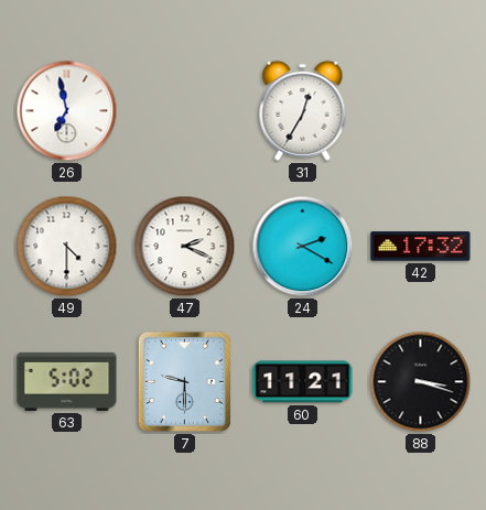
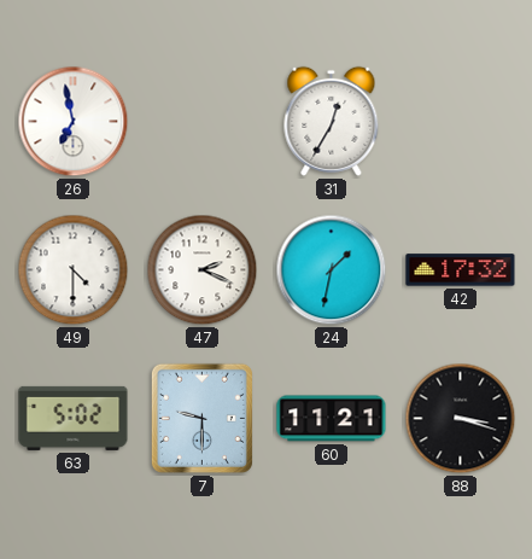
24: 2:20 -> 1:32 (332, 270)
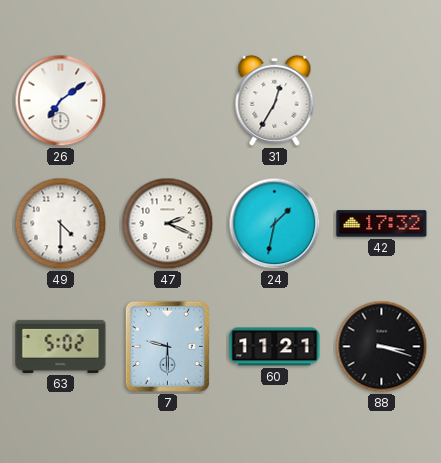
26: 6:58 -> 7:09 (61, 101)
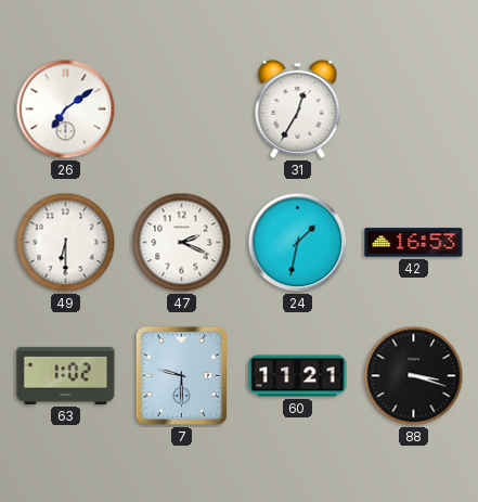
49: 4:30 -> 6:30 (66, 243)
42: 17:32 -> 16:53 (414, 243)
63: 5:02 -> 1:02 (66, 375)
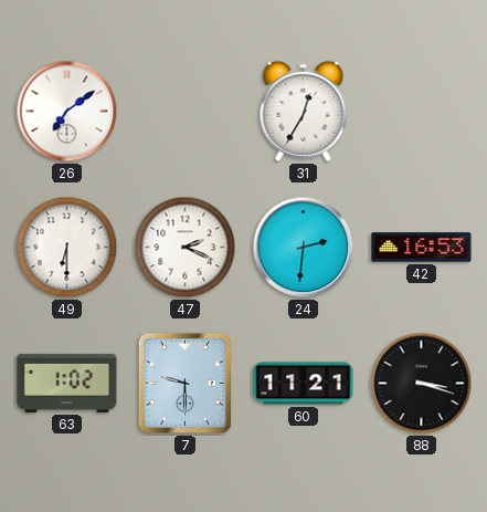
24: 1:32 -> 2:31 (304, 248)
